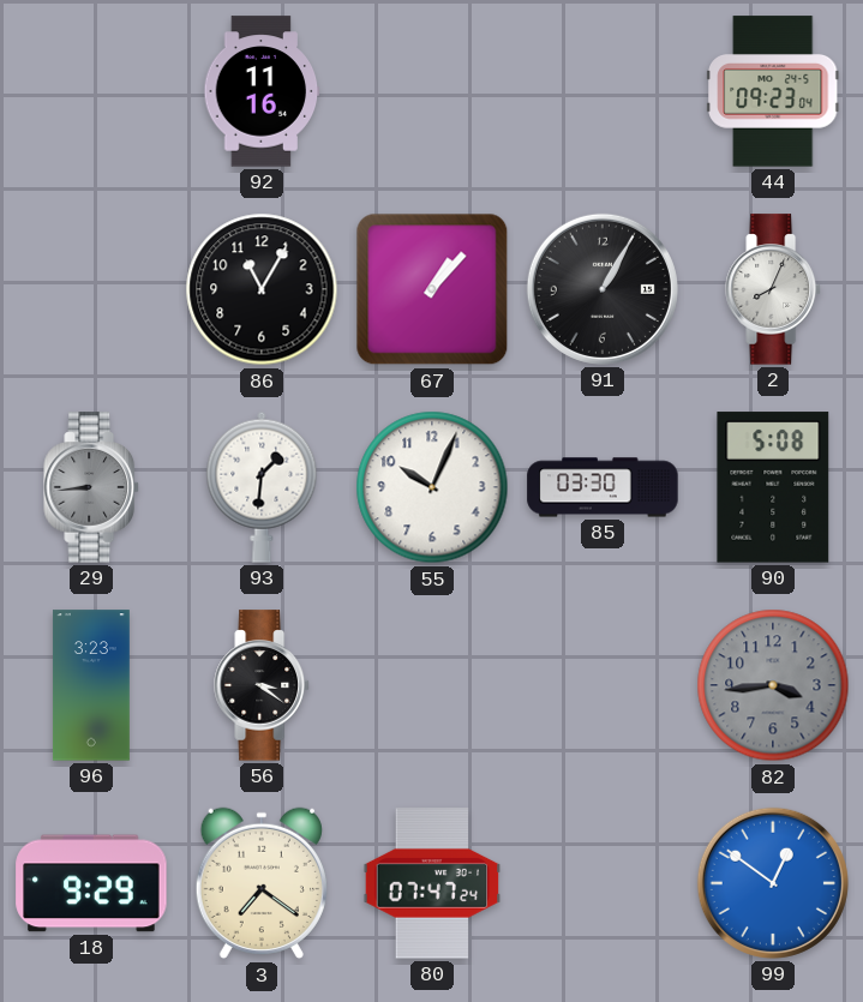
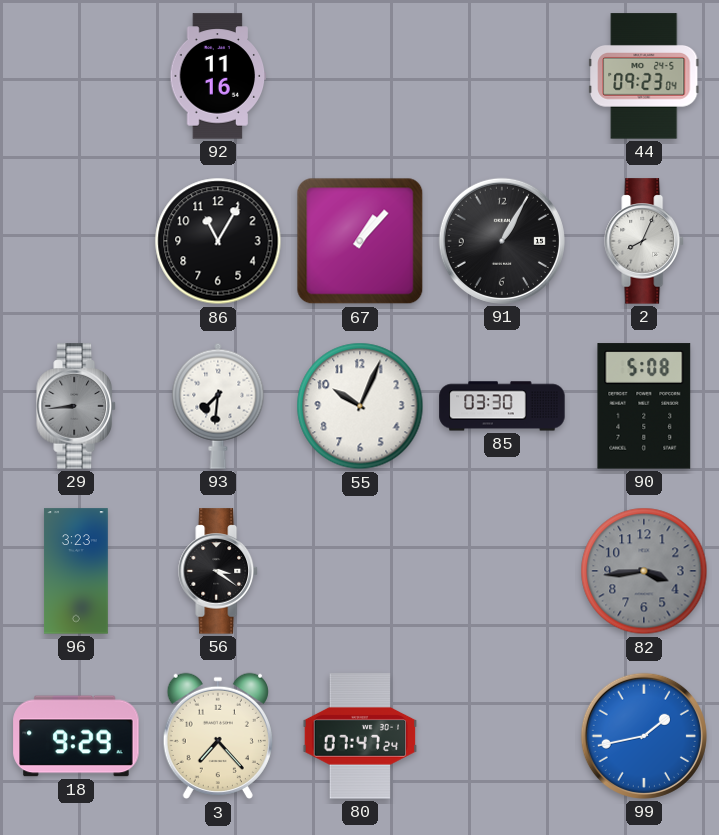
93: 1:31 -> 7:31 (218, 406)
3: 7:21 -> 7:23 (218, 736)
99: 12:51 -> 1:43 (644, 736)
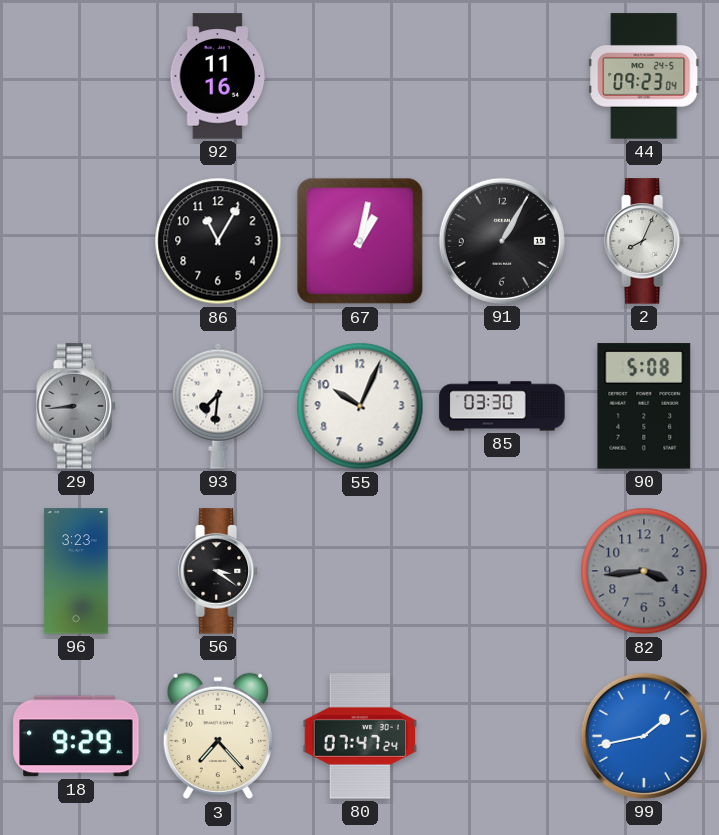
67: 1:07 -> 1:02 (360, 241)
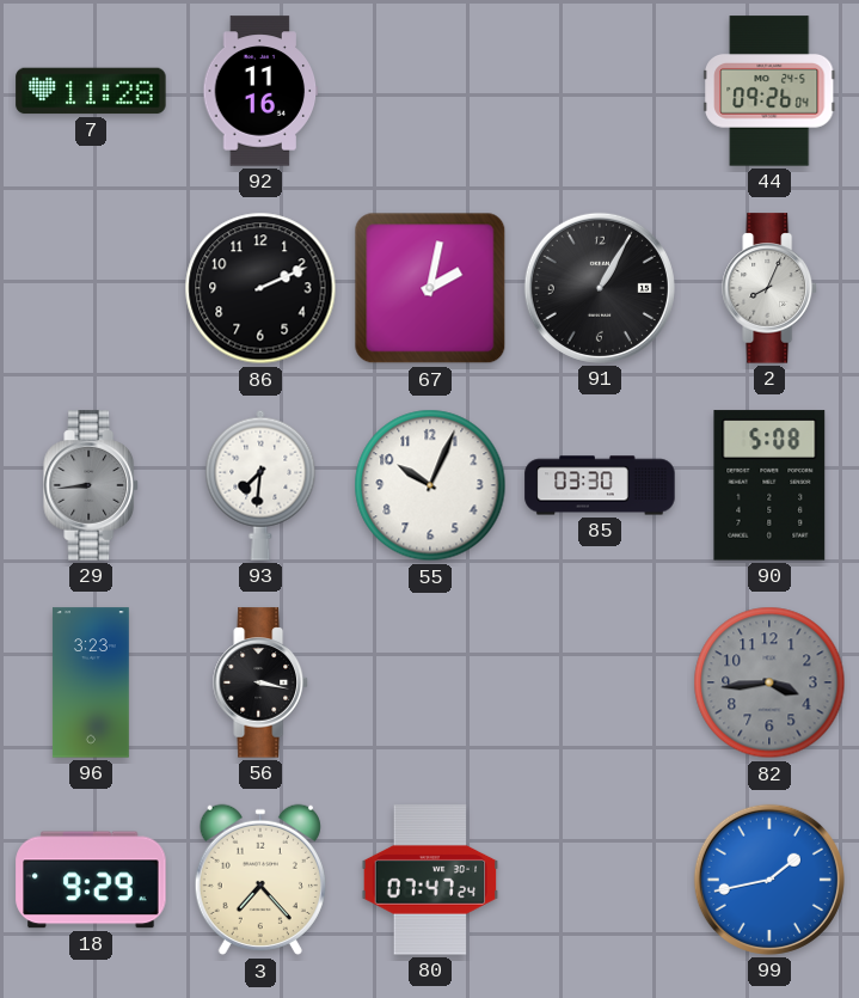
7: none -> 11:28 (91, 91)
44: 09:23 -> 09:26 (771, 91)
86: 11:05 -> 2:11 (260, 288)
67: 1:02 -> 2:02 (430, 288)
56: 3:21 -> 3:17 (260, 682)
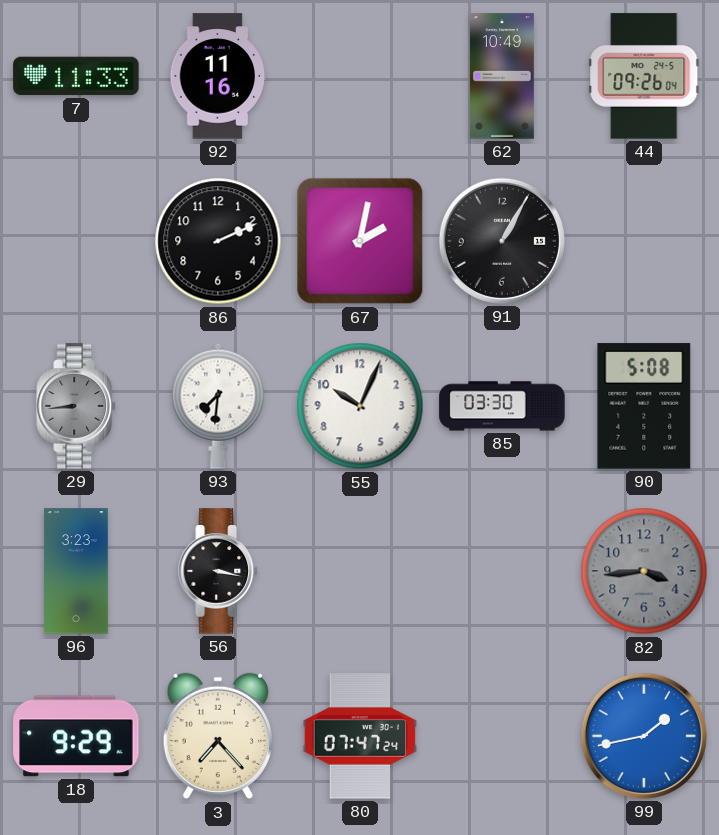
7: 11:28 -> 11:33 (76, 76)
62: none -> 10:49 (502, 76)
2: 8:04 -> none (769, 288)
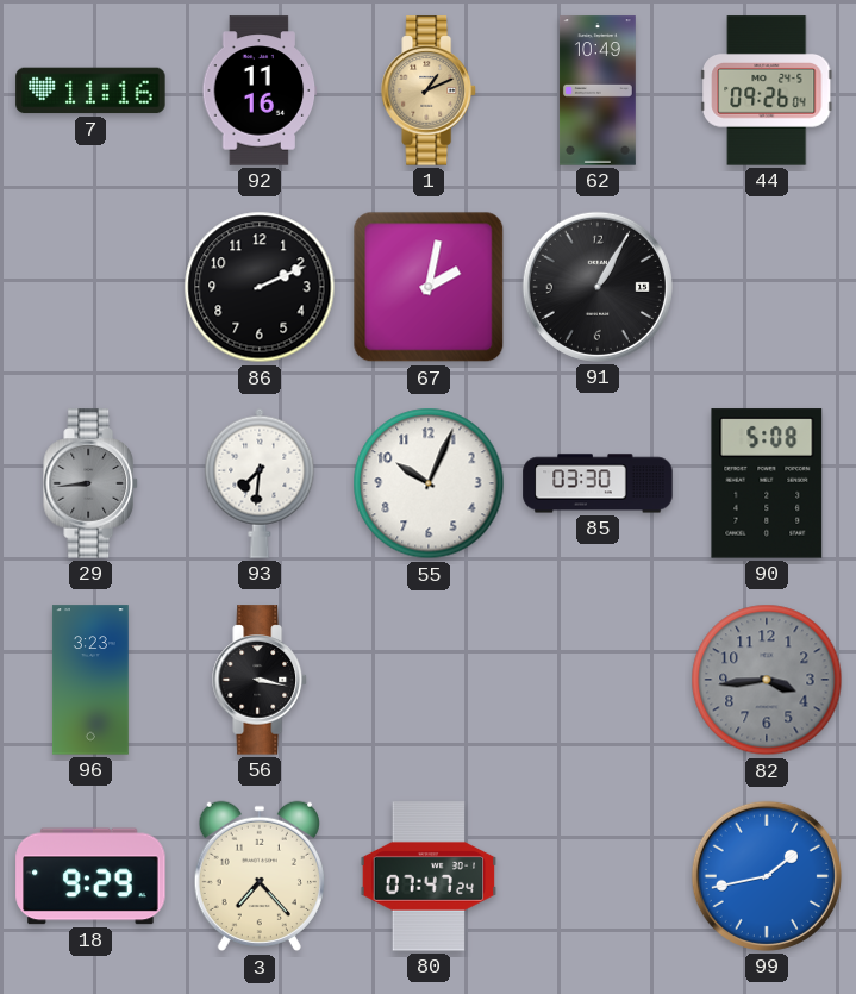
7: 11:33 -> 11:16 (90, 90)
1: none -> 1:11 (429, 90)
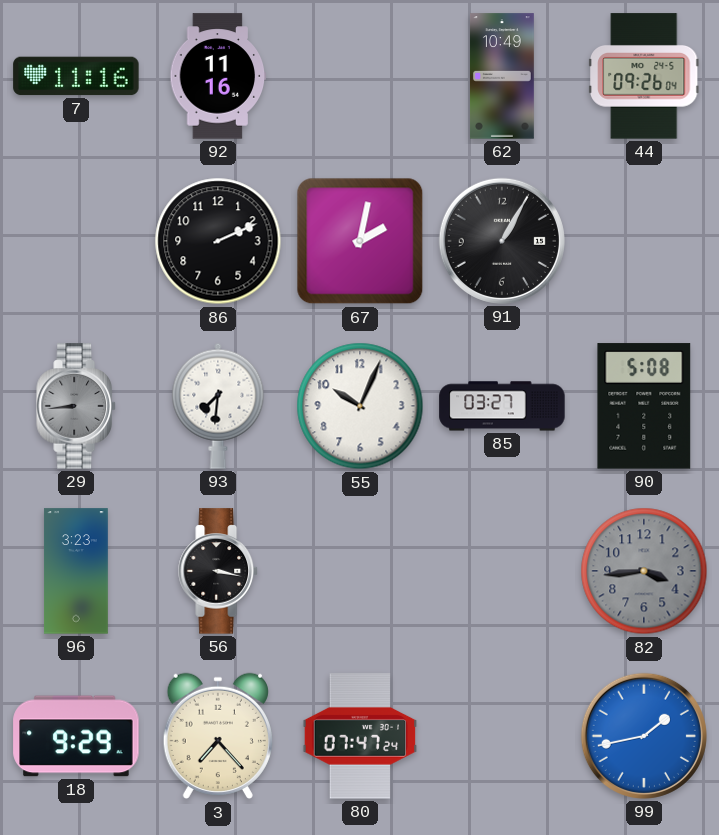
1: 1:11 -> none (429, 90)
85: 03:30 -> 03:27 (502, 406)
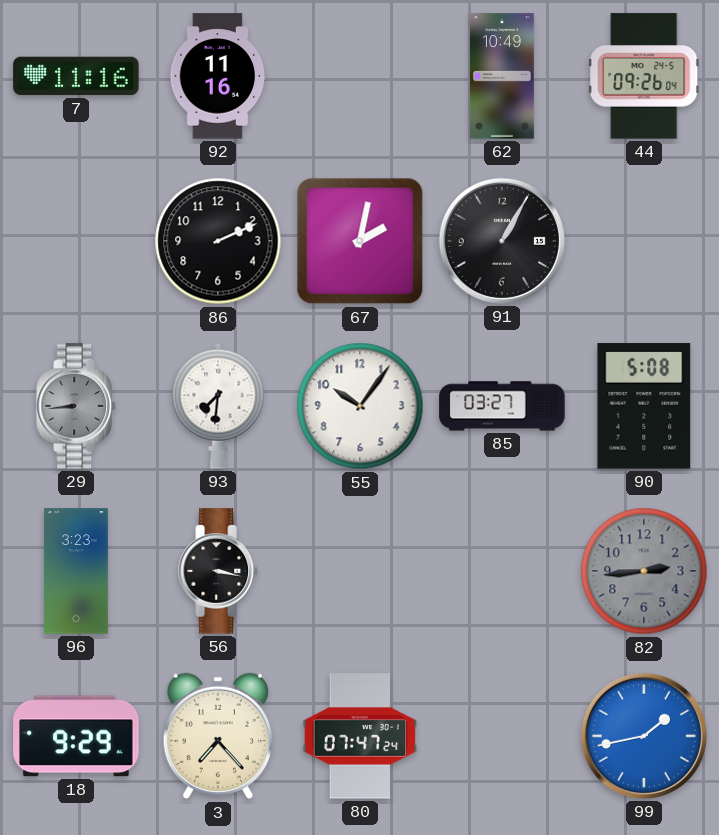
55: 10:04 -> 10:06 (360, 406)
82: 3:44 -> 2:44 (644, 571)
